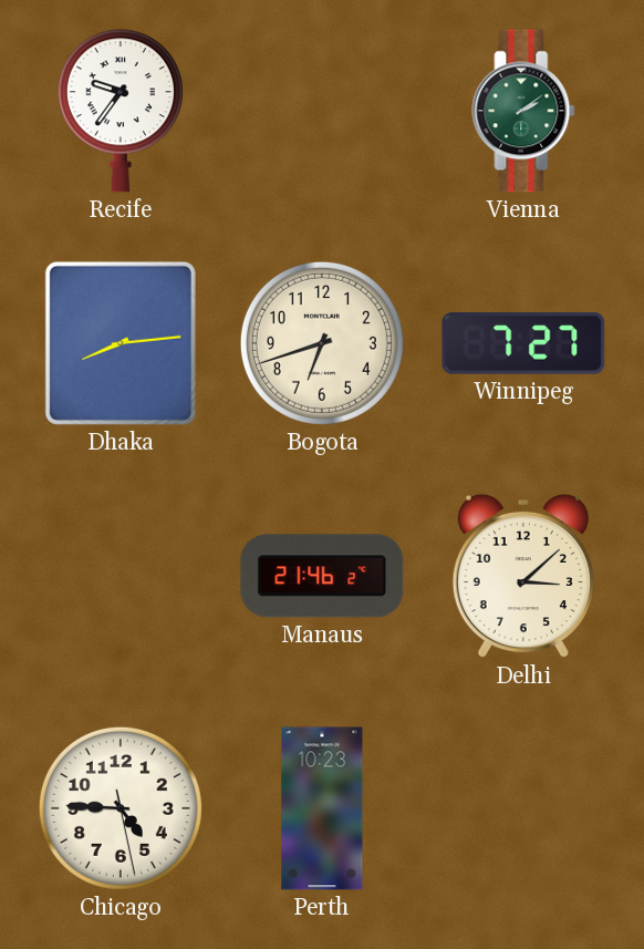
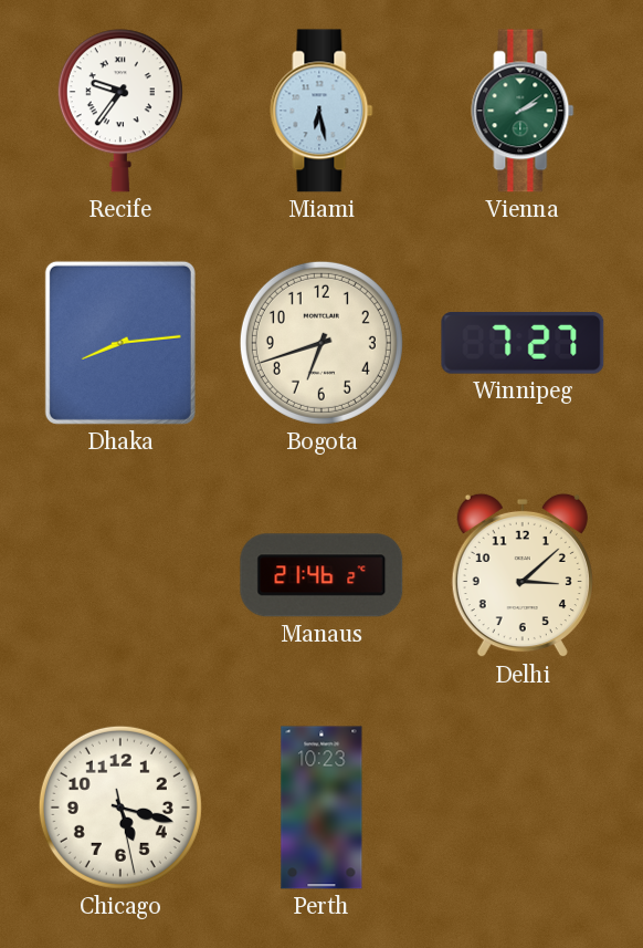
Miami: none -> 6:28 (321, 111)
Chicago: 4:45 -> 5:17 (120, 808)
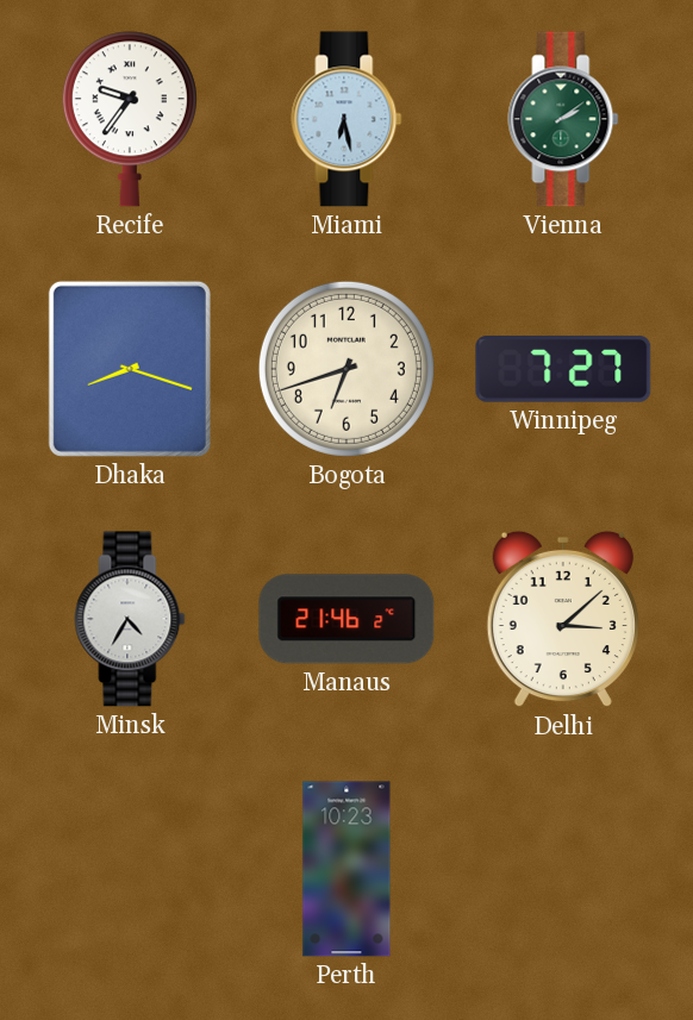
Dhaka: 8:14 -> 8:18 (130, 369)
Minsk: none -> 4:35 (130, 619)
Chicago: 5:17 -> none (120, 808)
